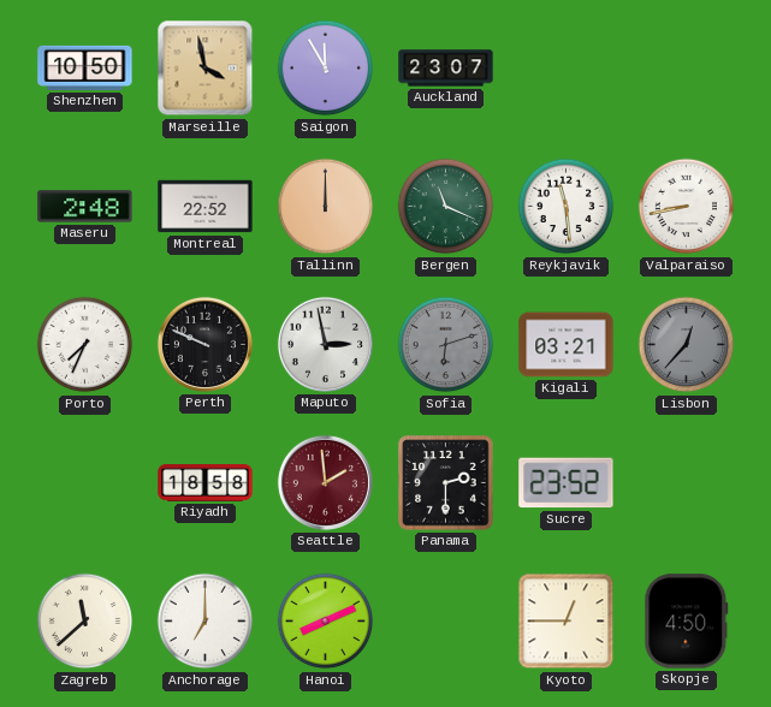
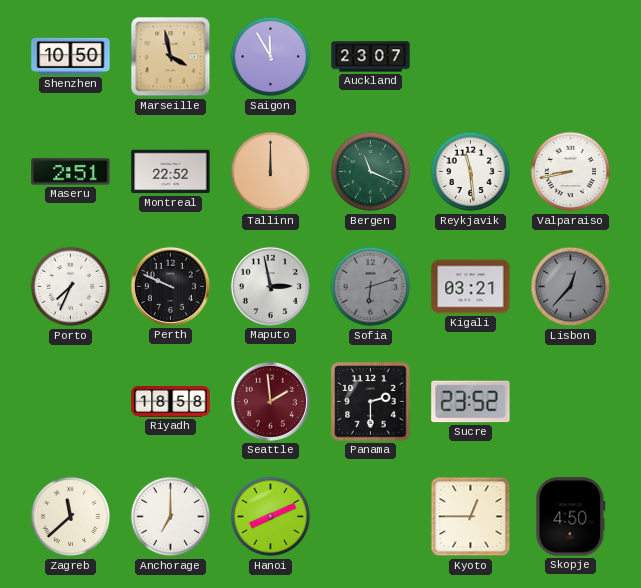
Maseru: 2:48 -> 2:51 (71, 172)
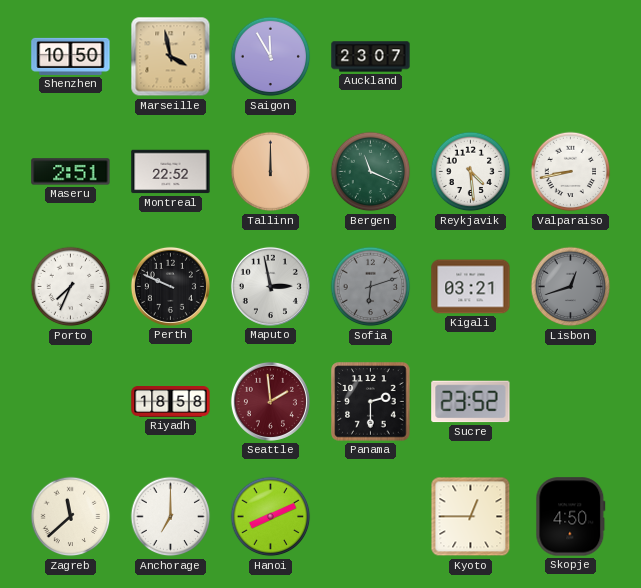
Reykjavik: 11:29 -> 4:29 (471, 172)
Lisbon: 12:37 -> 12:42 (571, 287)
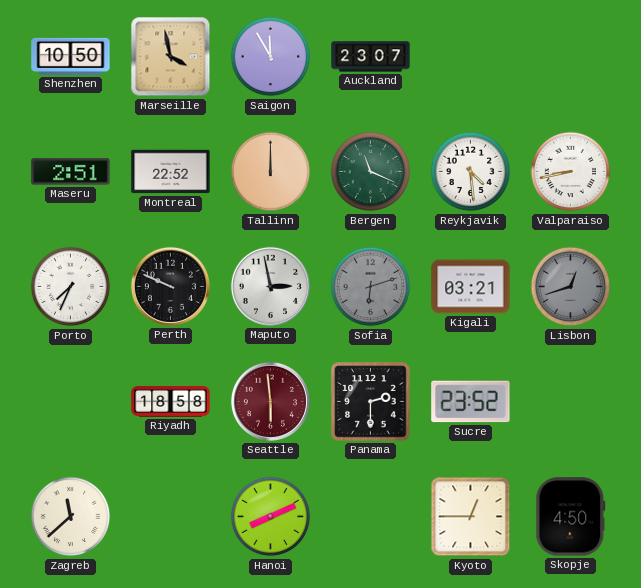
Seattle: 1:59 -> 5:59 (270, 401)
Anchorage: 7:00 -> none (171, 517)
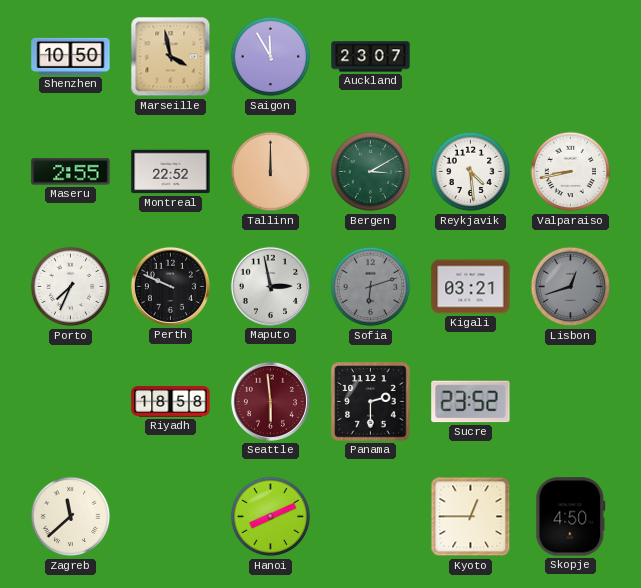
Maseru: 2:51 -> 2:55 (71, 172)
Bergen: 11:19 -> 3:10 (371, 172)
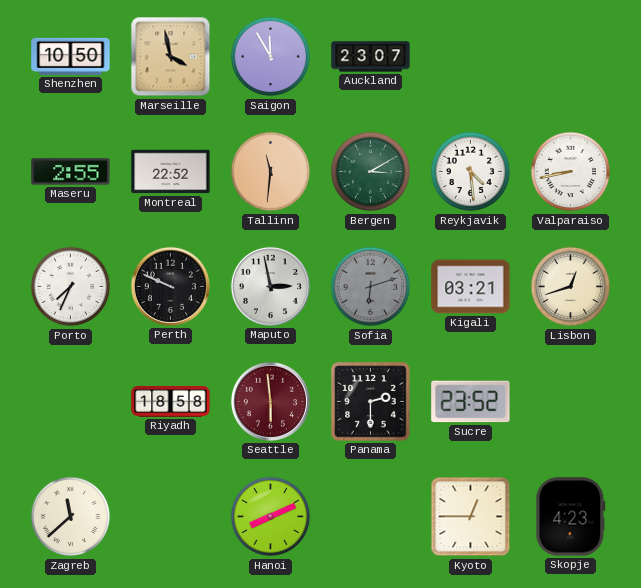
Tallinn: 12:00 -> 11:31 (271, 172)
Lisbon dial: grey -> cream (571, 287)
Skopje: 4:50 -> 4:23 (571, 517)
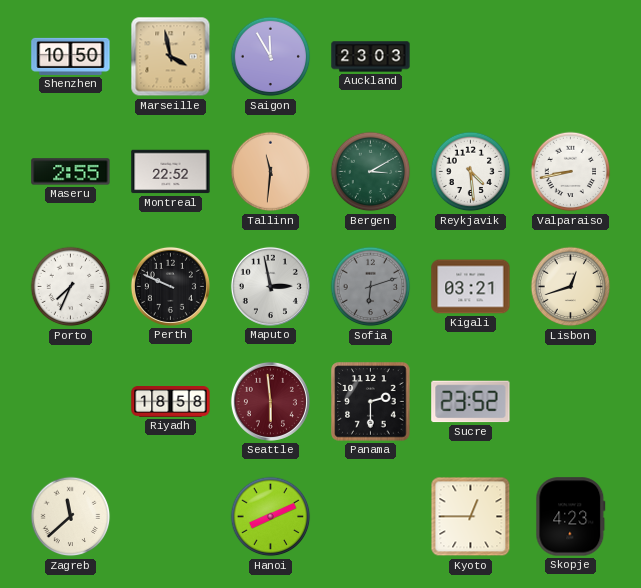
Auckland: 23:07 -> 23:03 (371, 57)
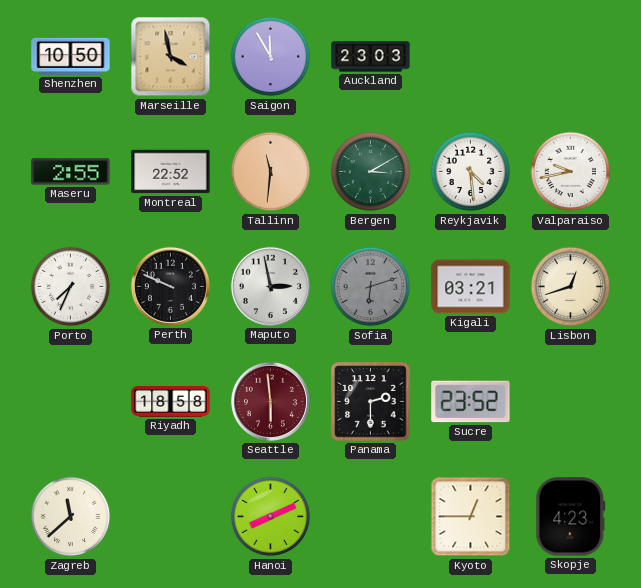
Valparaiso: 8:43 -> 9:43 (571, 172)
